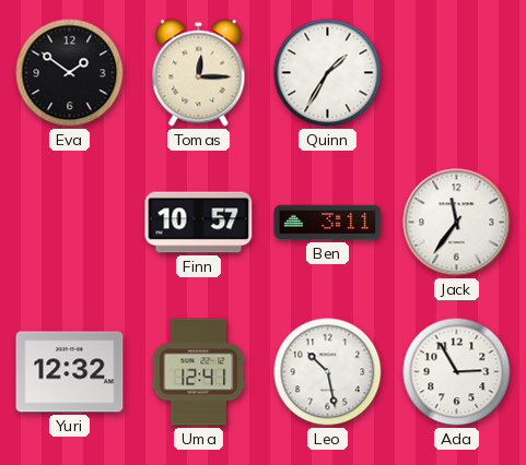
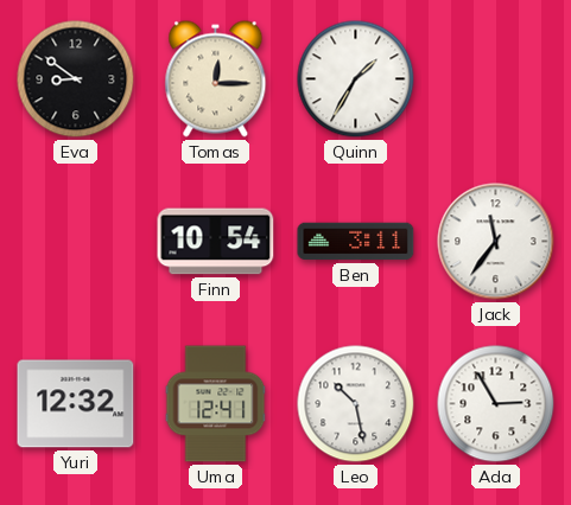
Eva: 1:51 -> 8:51 (76, 79)
Finn: 10:57 -> 10:54 (216, 242)
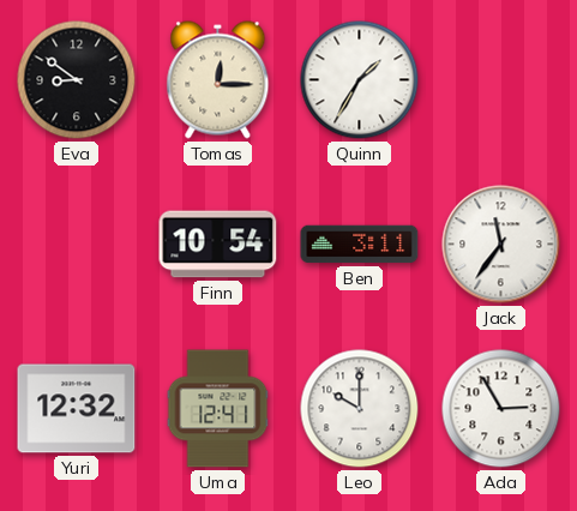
Leo: 10:28 -> 10:00 (360, 409)
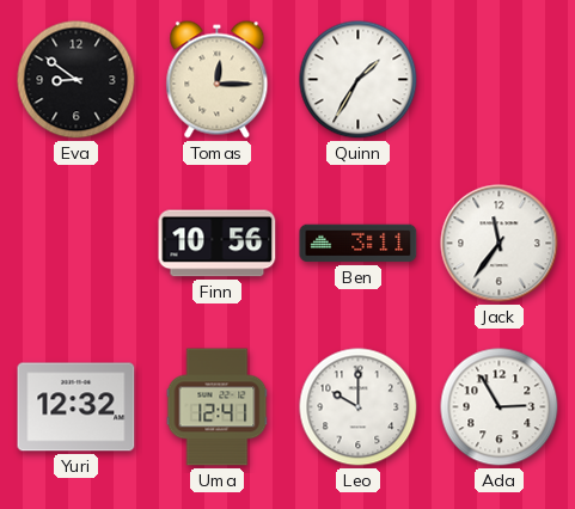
Finn: 10:54 -> 10:56 (218, 244)
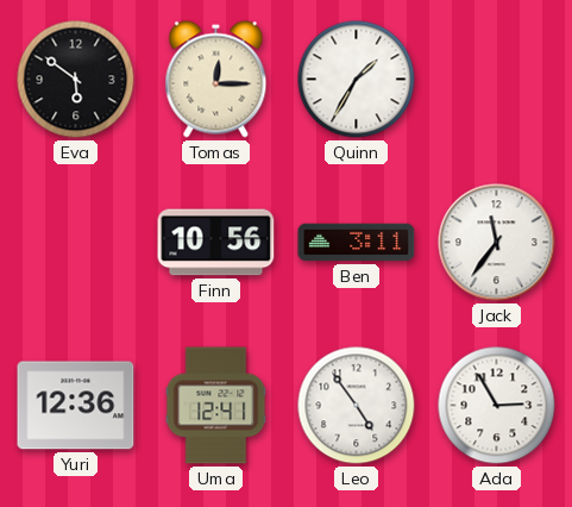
Eva: 8:51 -> 5:51 (76, 80)
Yuri: 12:32 -> 12:36 (76, 406)
Leo: 10:00 -> 4:54 (357, 406)
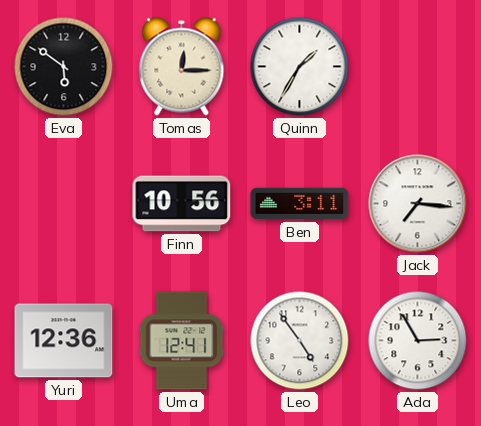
Jack: 11:36 -> 7:16 (418, 204)
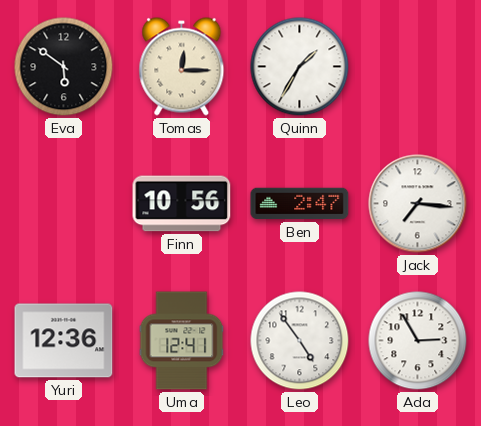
Ben: 3:11 -> 2:47 (300, 204)
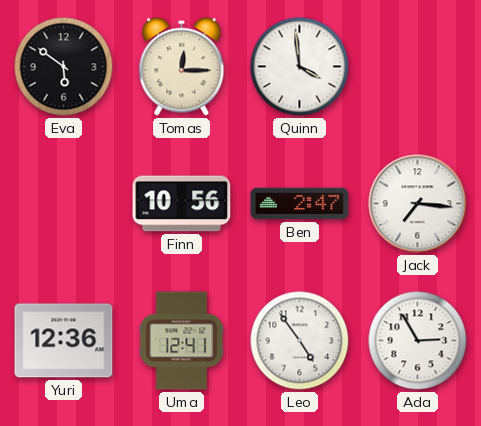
Quinn: 1:35 -> 3:59 (300, 67)
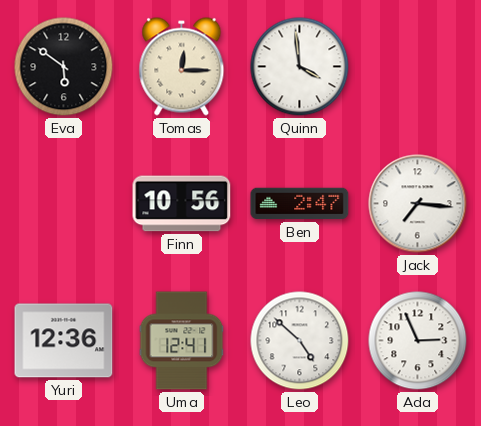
Leo: 4:54 -> 4:52 (300, 341)
Ada: 2:55 -> 2:56 (418, 341)
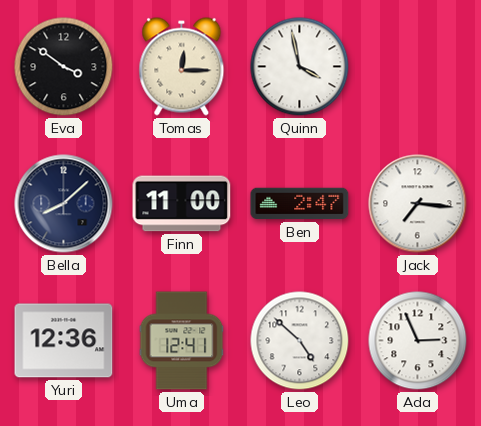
Eva: 5:51 -> 3:51 (64, 67)
Quinn: 3:59 -> 3:58 (300, 67)
Bella: none -> 8:08 (64, 204)
Finn: 10:56 -> 11:00 (182, 204)
